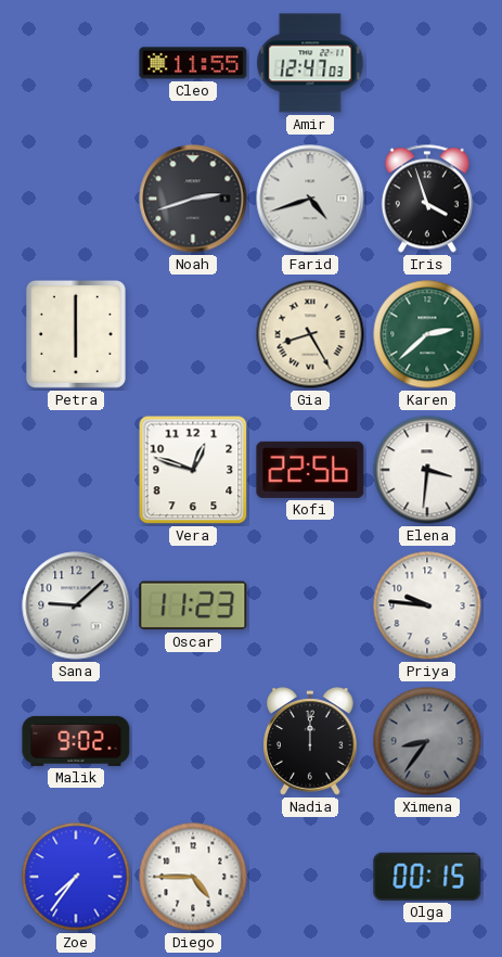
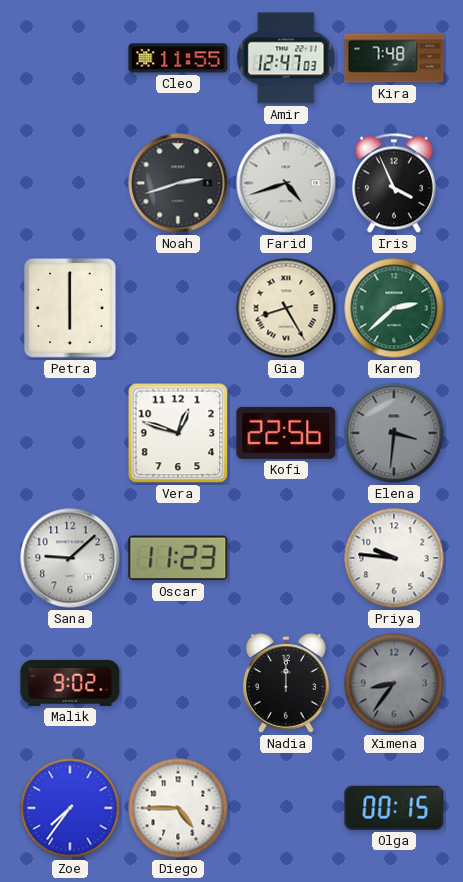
Kira: none -> 7:48 (394, 58)
Iris: 3:57 -> 3:56 (394, 183)
Elena dial: white -> grey (394, 433)
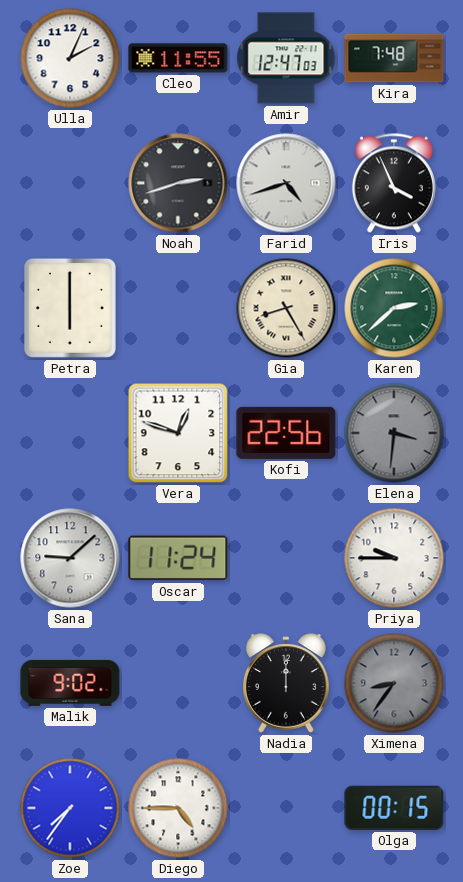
Ulla: none -> 2:04 (70, 58)
Oscar: 11:23 -> 11:24 (178, 558)
Priya: 9:46 -> 9:45 (394, 558)
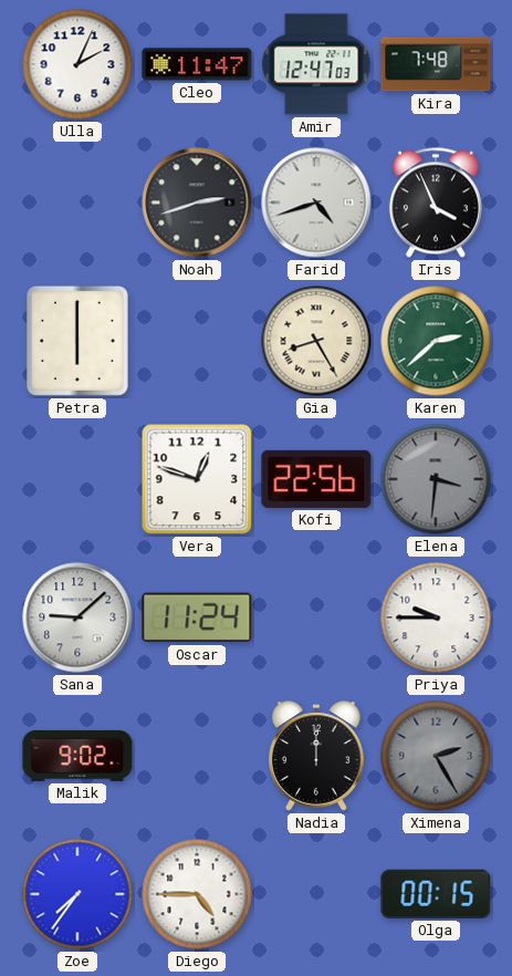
Cleo: 11:55 -> 11:47 (197, 64)
Ximena: 8:36 -> 2:25 (436, 756)
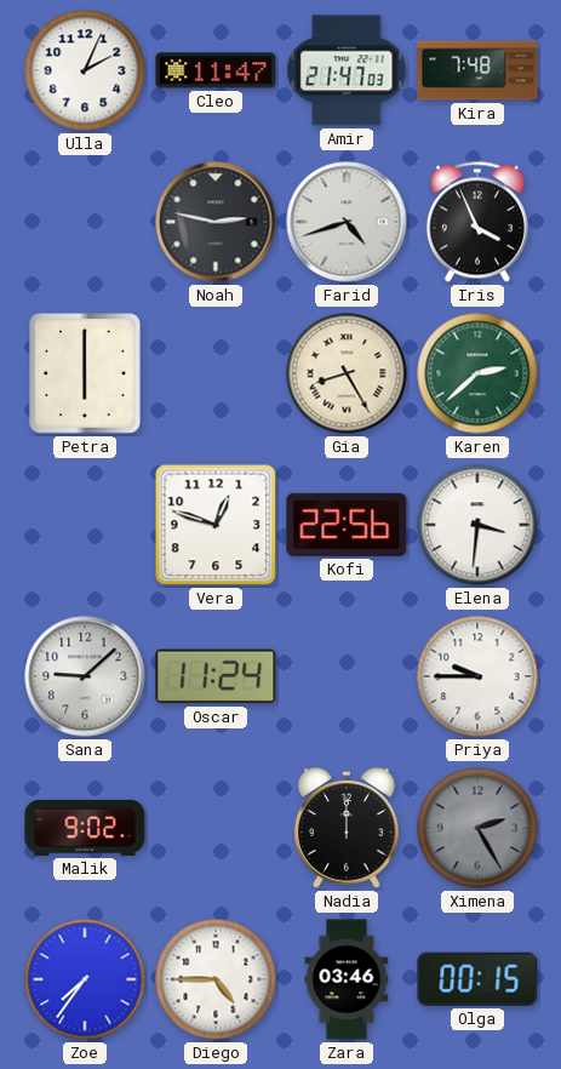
Amir: 12:47 -> 21:47 (347, 70)
Noah: 2:42 -> 2:47 (216, 222)
Elena dial: grey -> white (477, 525)
Zara: none -> 03:46 (347, 979)
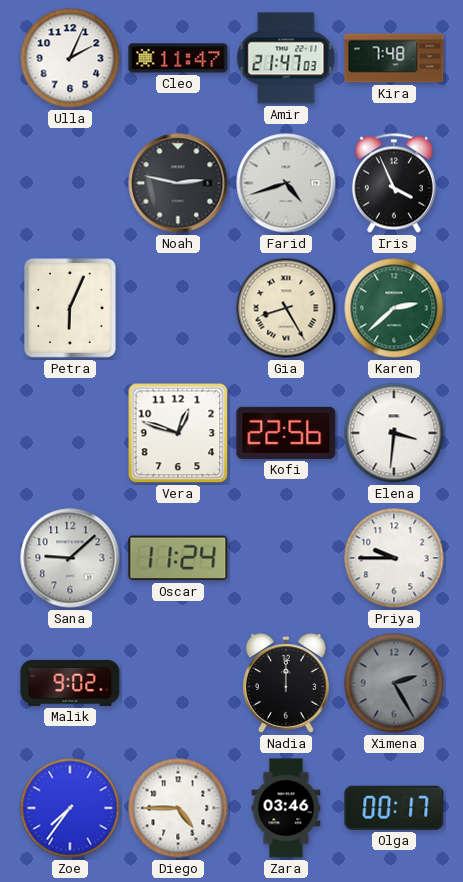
Petra: 6:00 -> 6:04 (70, 308)
Olga: 00:15 -> 00:17 (394, 808)
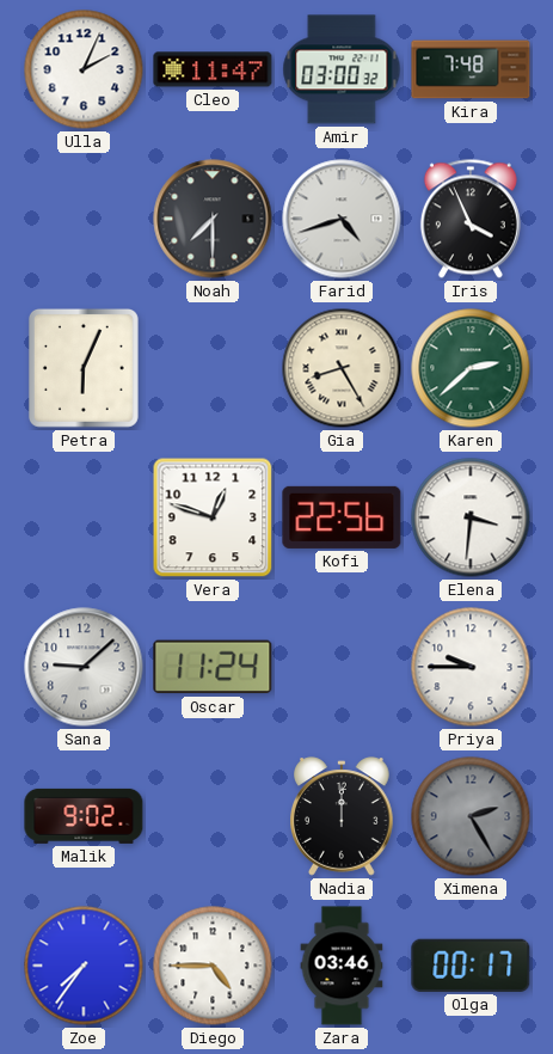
Amir: 21:47 -> 03:00 (342, 69)
Noah: 2:47 -> 7:30 (213, 219)
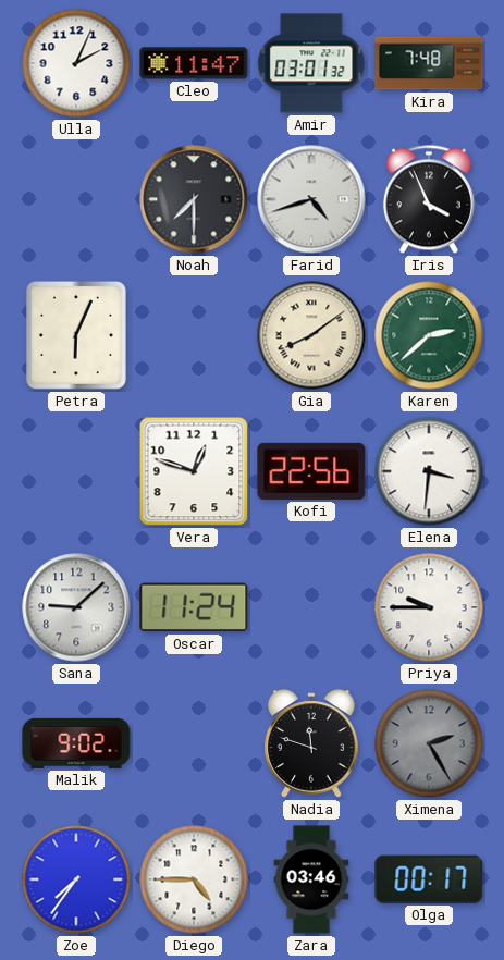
Amir: 03:00 -> 03:01 (311, 63)
Gia: 8:25 -> 8:09 (311, 335)
Nadia: 12:00 -> 11:48 (312, 743)
